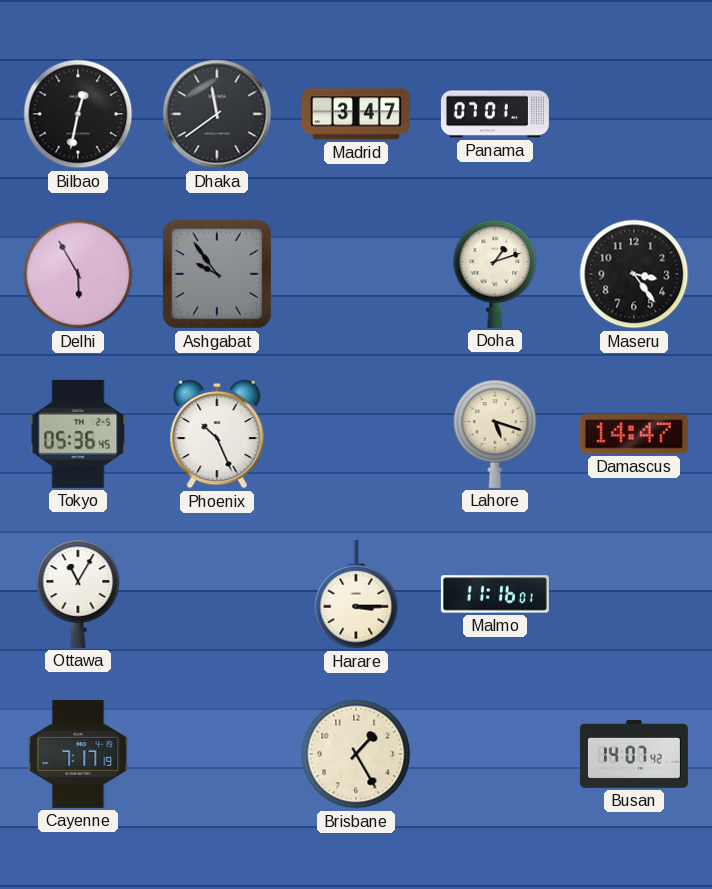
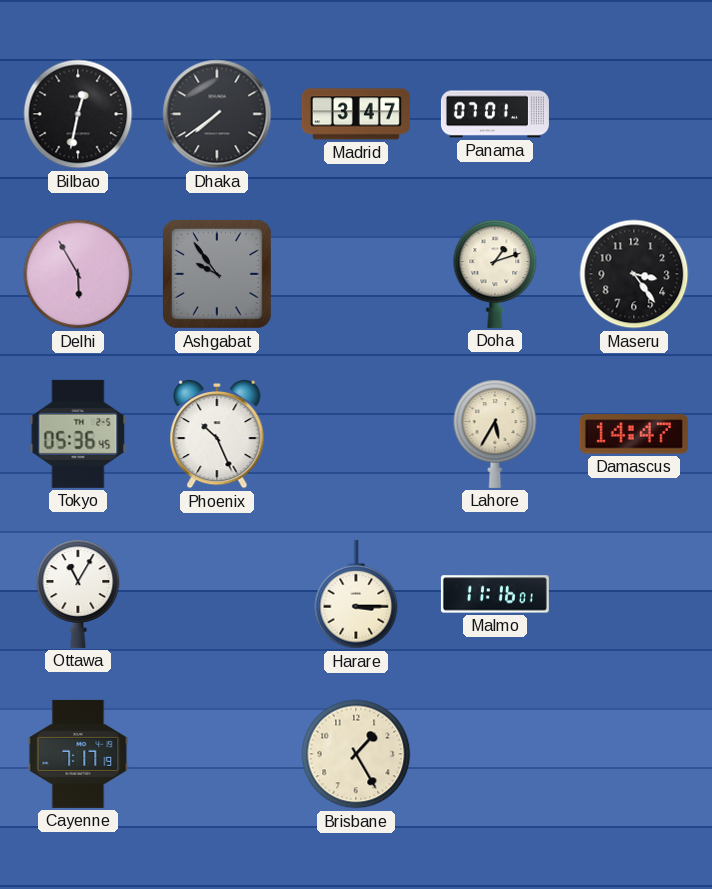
Dhaka: 11:39 -> 7:39 (217, 114)
Lahore: 5:18 -> 5:35 (495, 434)
Busan: 14:07 -> none (634, 755)
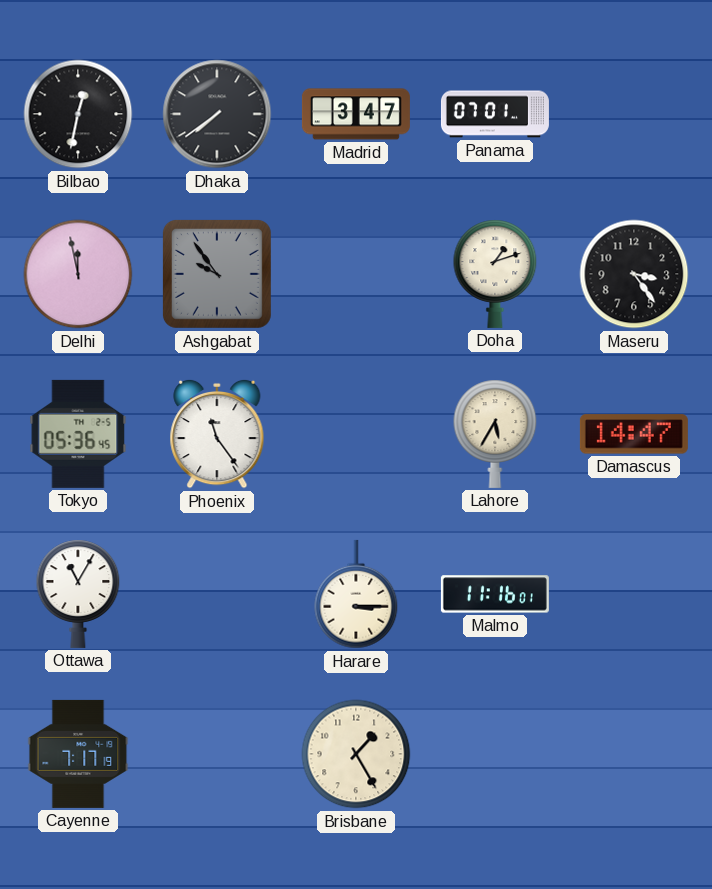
Delhi: 5:55 -> 11:58 (78, 274)
Phoenix: 10:26 -> 11:24 (217, 434)
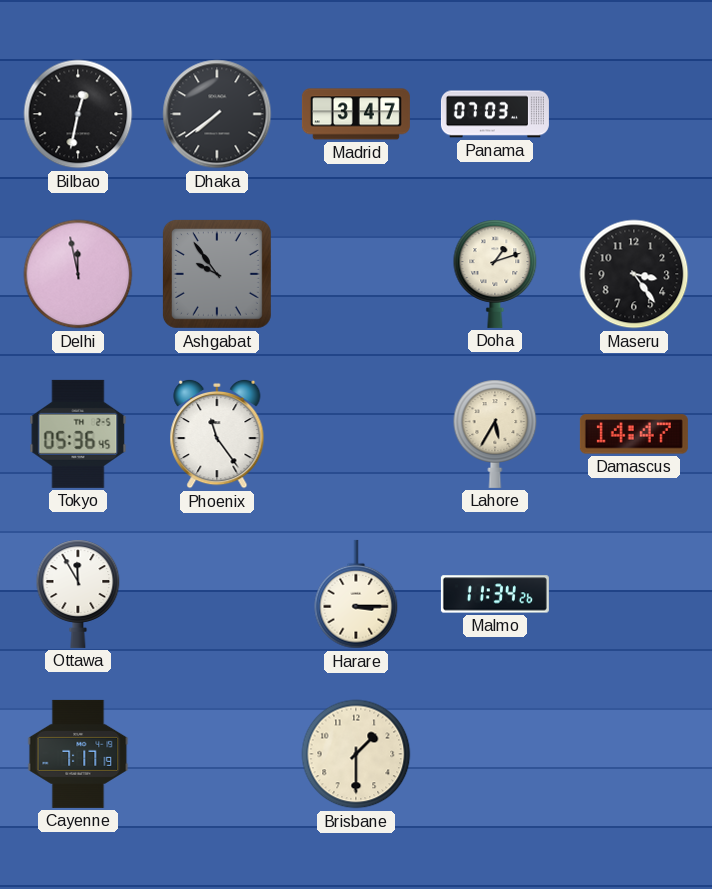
Panama: 07:01 -> 07:03 (495, 114)
Ottawa: 11:05 -> 11:55 (78, 594)
Malmo: 11:16 -> 11:34 (495, 594)
Brisbane: 1:25 -> 1:30 (356, 754)
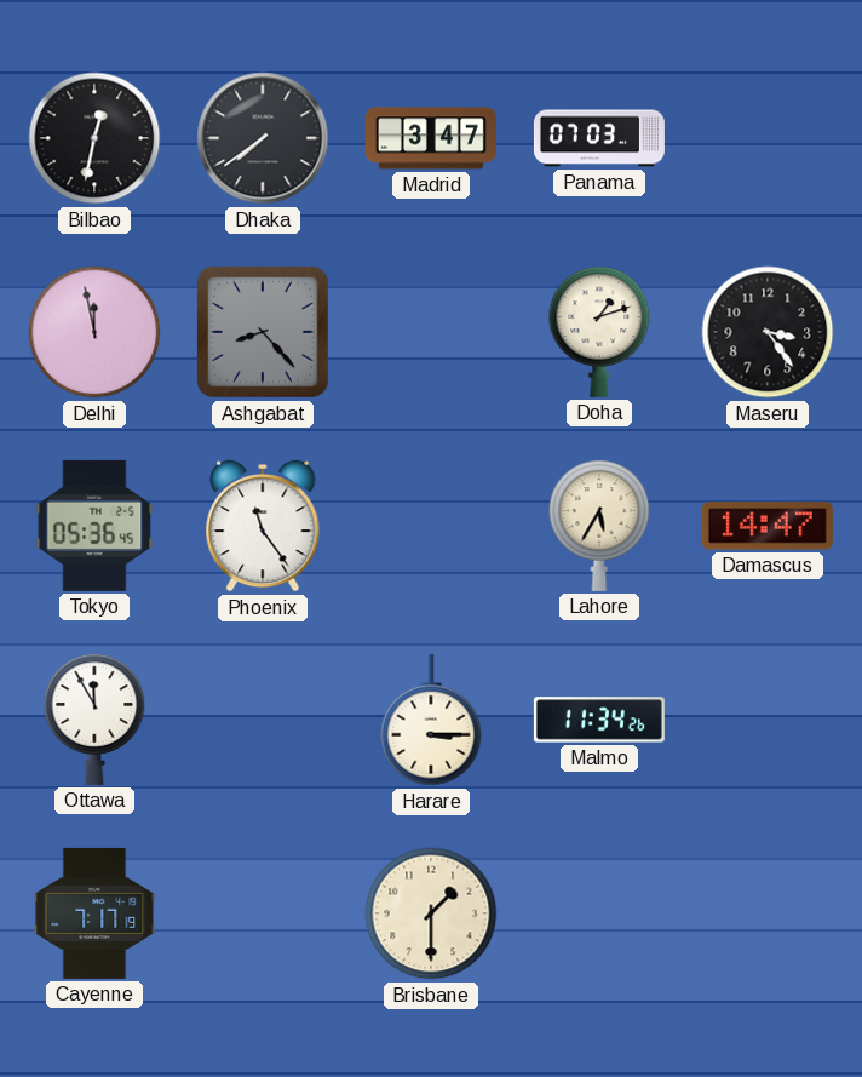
Ashgabat: 9:54 -> 8:23 (263, 332)
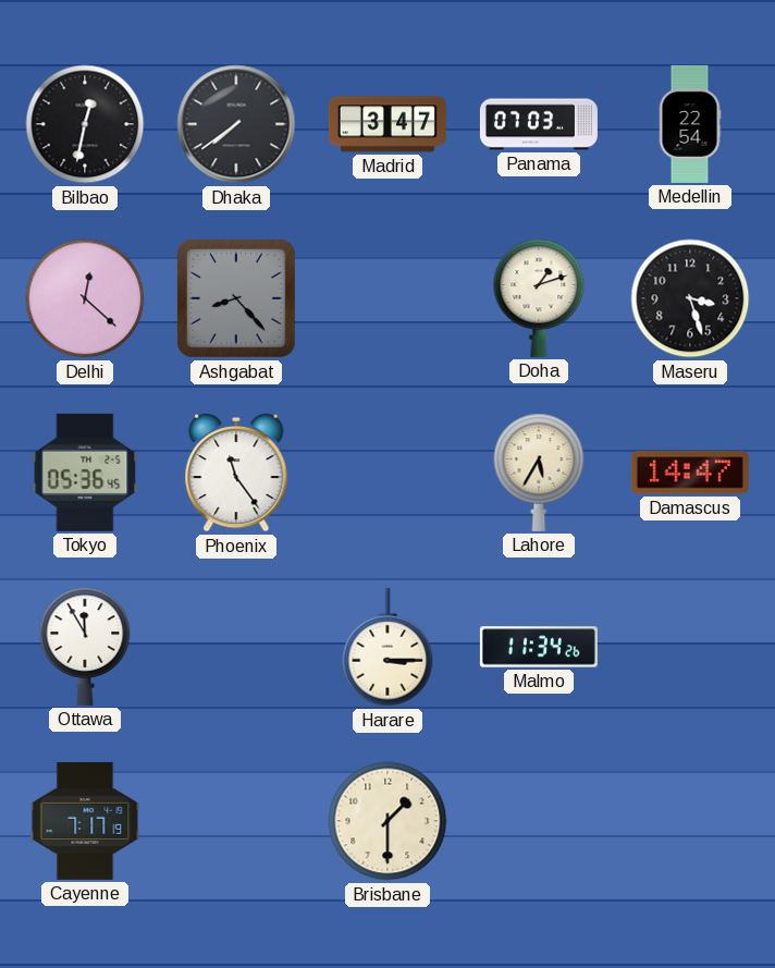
Medellin: none -> 22:54 (690, 124)
Delhi: 11:58 -> 12:22 (85, 298)
Maseru: 3:24 -> 3:27 (690, 298)
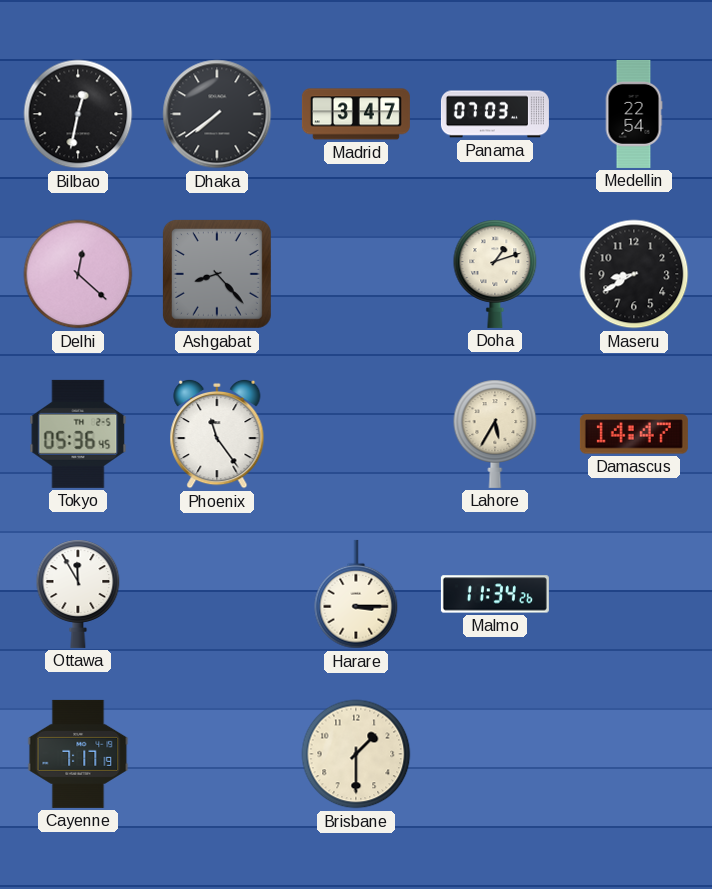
Maseru: 3:27 -> 8:40 (634, 274)
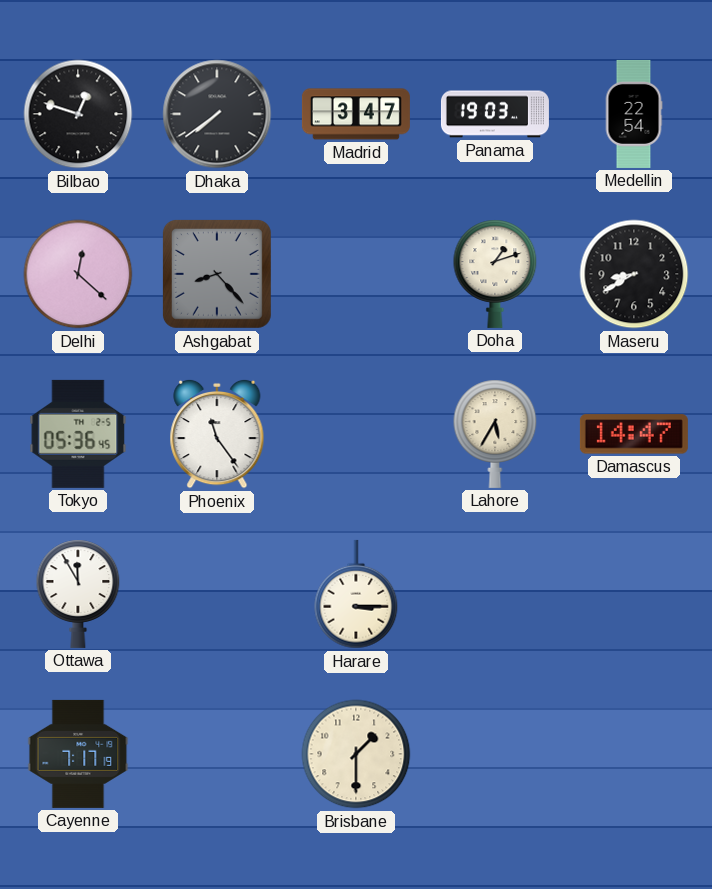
Bilbao: 12:32 -> 12:48 (78, 114)
Panama: 07:03 -> 19:03 (495, 114)
Malmo: 11:34 -> none (495, 594)
